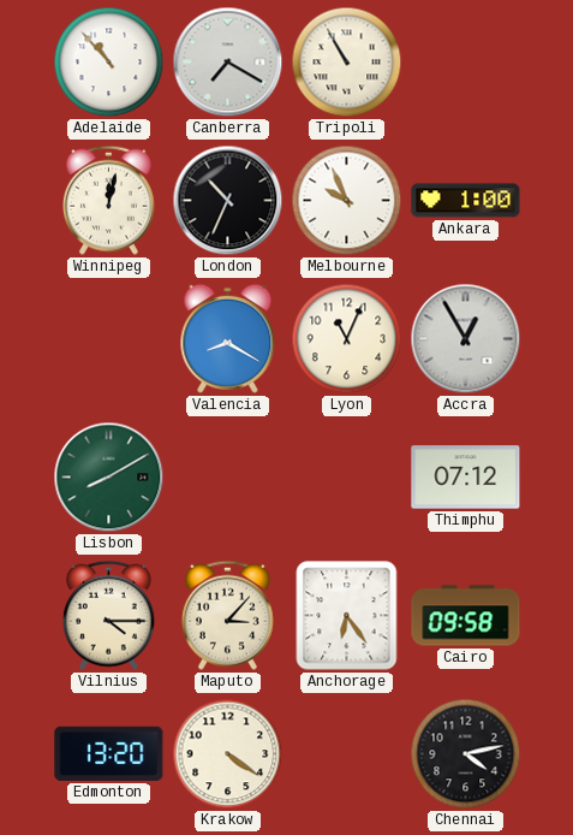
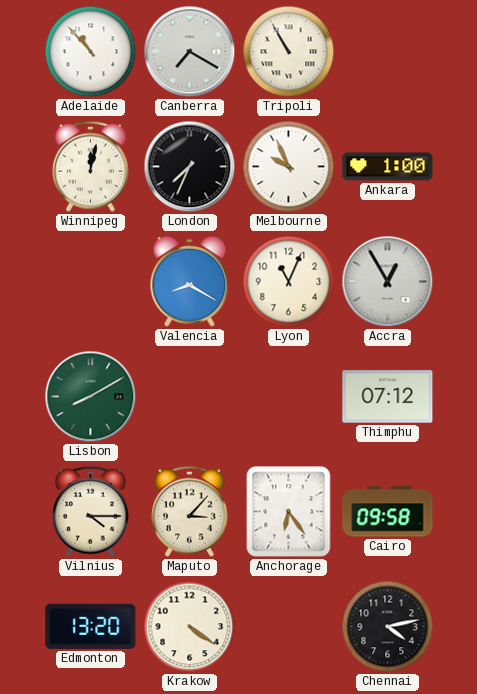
London: 10:34 -> 7:34 (190, 167)
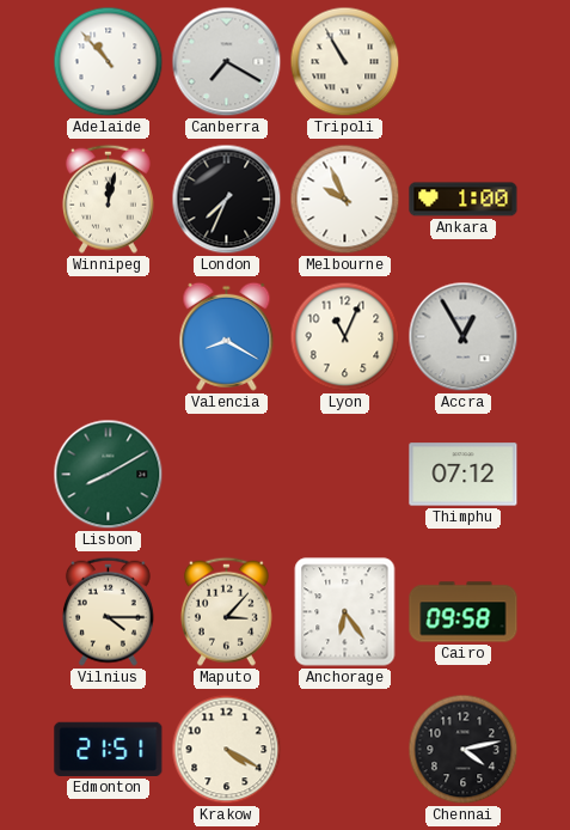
Edmonton: 13:20 -> 21:51 (109, 749)
Krakow: 4:21 -> 4:20 (227, 750)
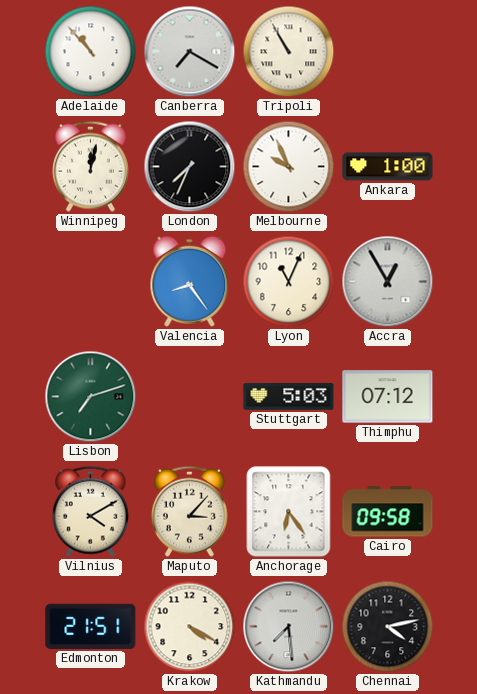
Valencia: 8:20 -> 8:24 (190, 281)
Lisbon: 8:10 -> 7:12 (91, 397)
Stuttgart: none -> 5:03 (289, 397)
Vilnius: 4:15 -> 4:10 (90, 511)
Kathmandu: none -> 7:29 (289, 627)
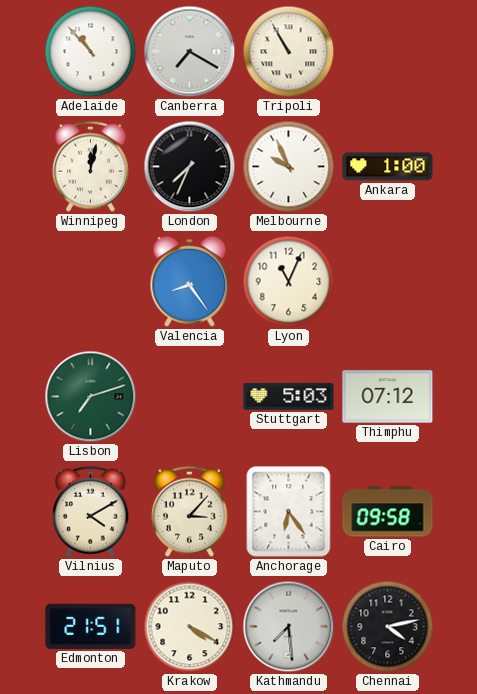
Accra: 12:55 -> none (388, 282)
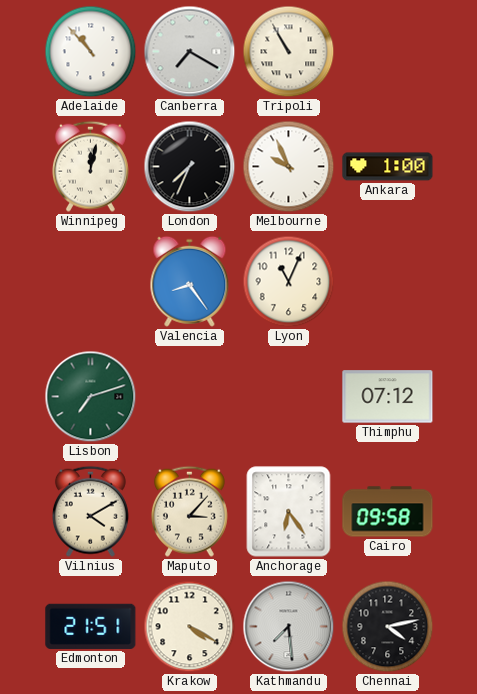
Stuttgart: 5:03 -> none (289, 397)
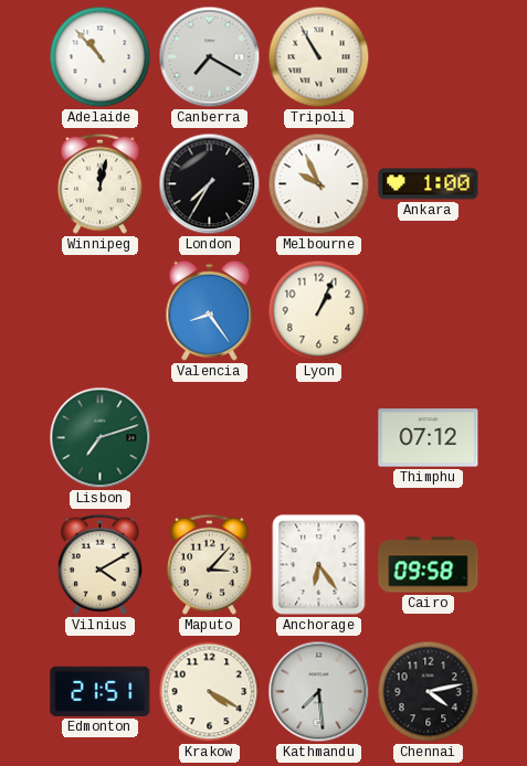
London: 7:34 -> 7:35 (210, 184)
Lyon: 11:04 -> 1:04 (319, 311)
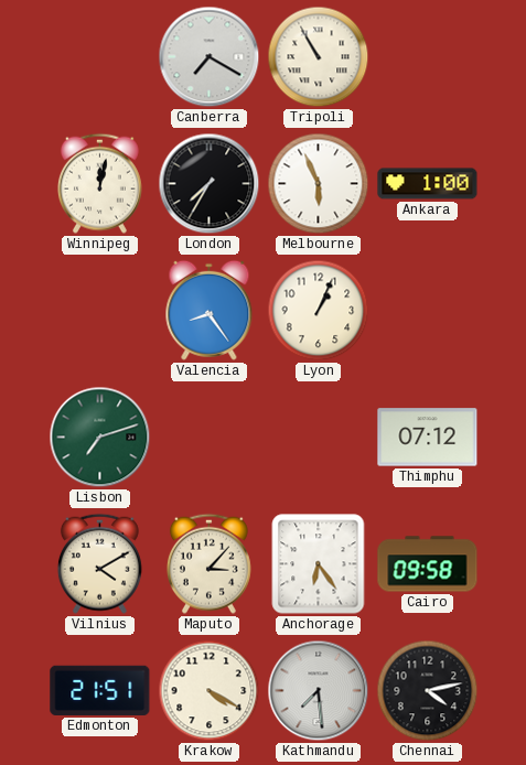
Adelaide: 10:53 -> none (101, 57)
Melbourne: 9:56 -> 5:56 (319, 184)
